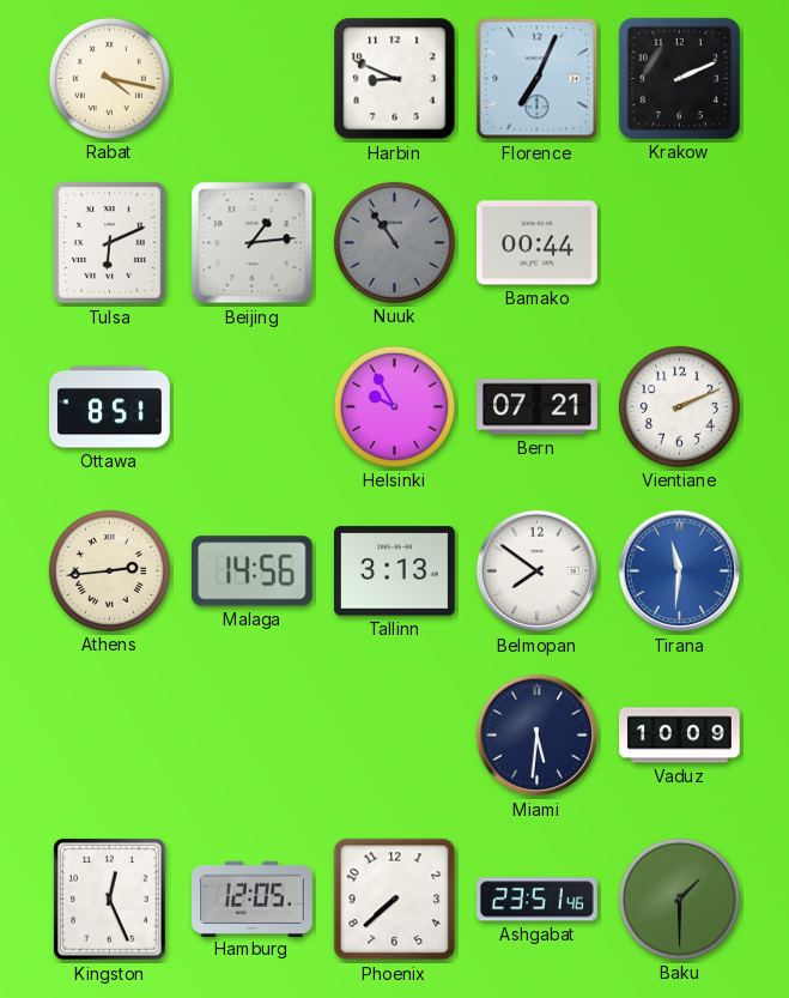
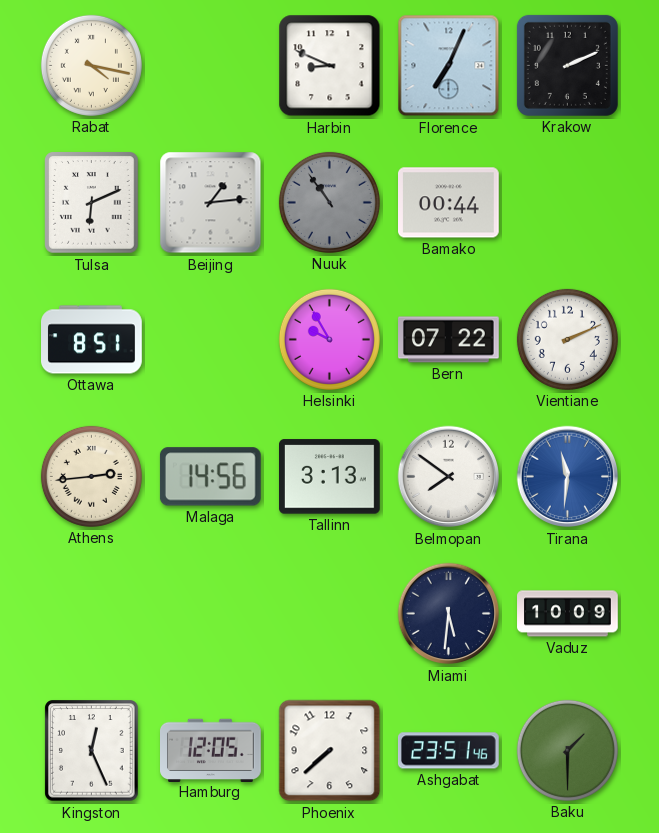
Bern: 07:21 -> 07:22 (449, 340)
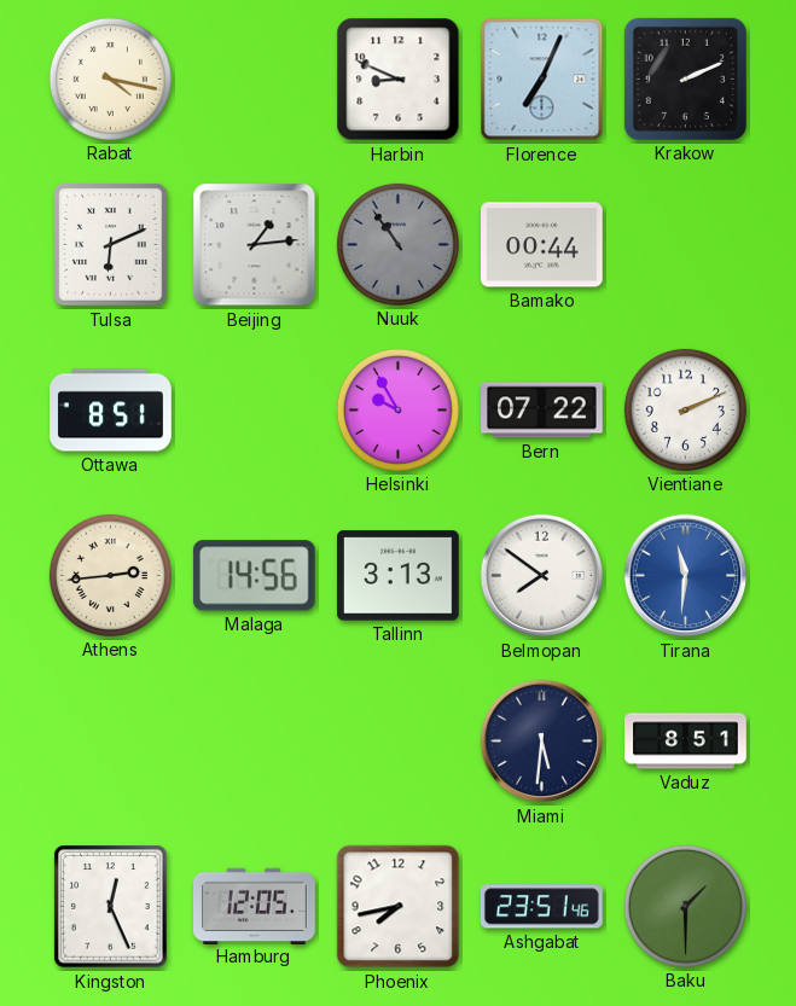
Vaduz: 10:09 -> 8:51 (686, 742)
Phoenix: 7:38 -> 7:43 (399, 907)
